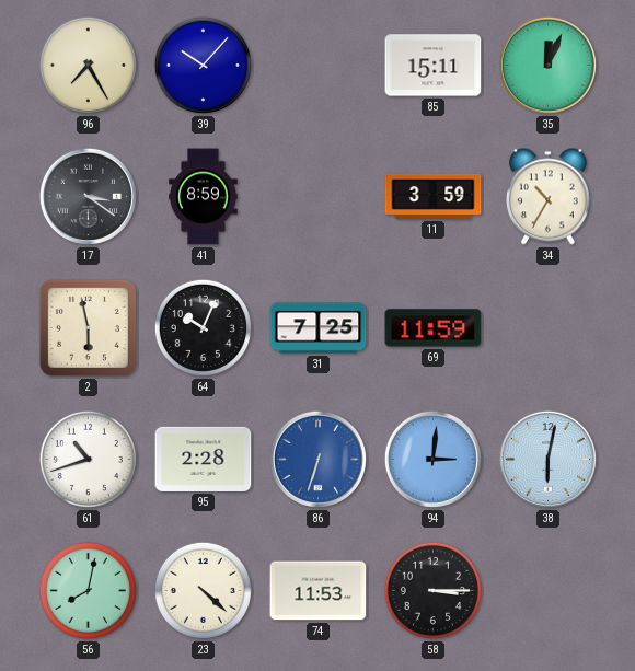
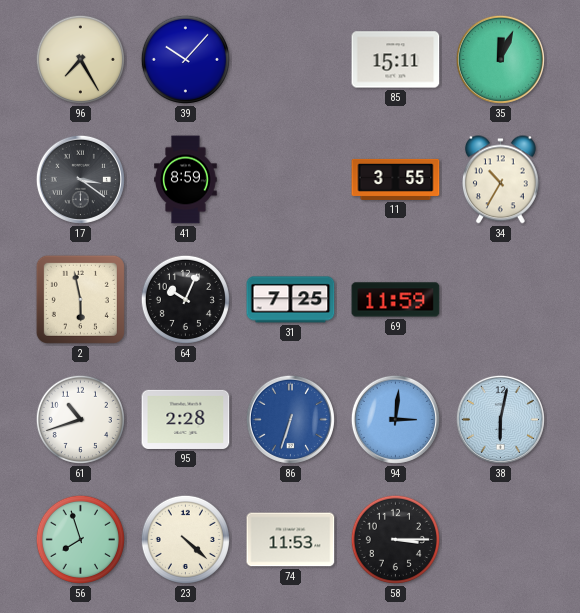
11: 3:59 -> 3:55 (396, 179)
56: 8:02 -> 7:57 (80, 539)
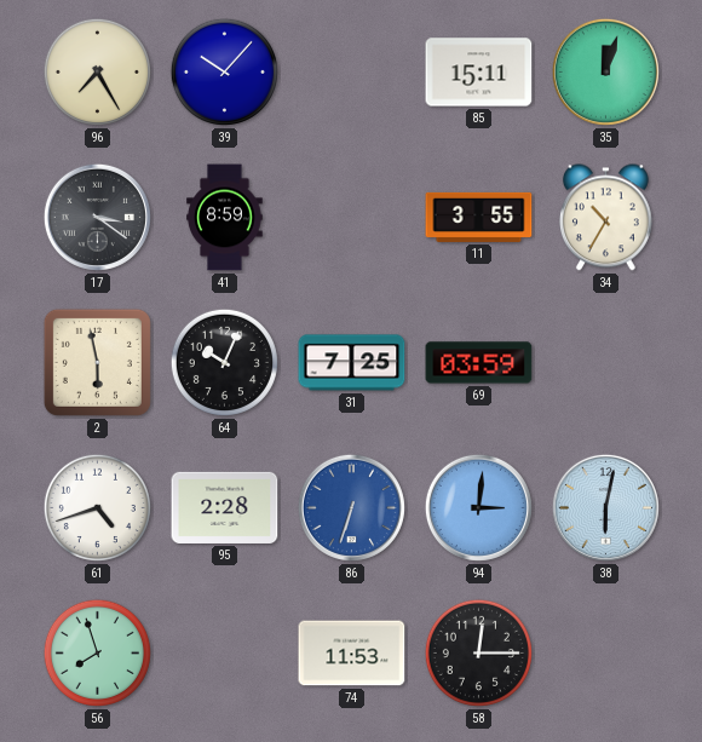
35: 12:04 -> 12:03 (605, 71)
69: 11:59 -> 03:59 (479, 363)
61: 10:42 -> 4:42 (97, 507)
23: 4:22 -> none (185, 539)
58: 3:15 -> 12:15 (478, 652)
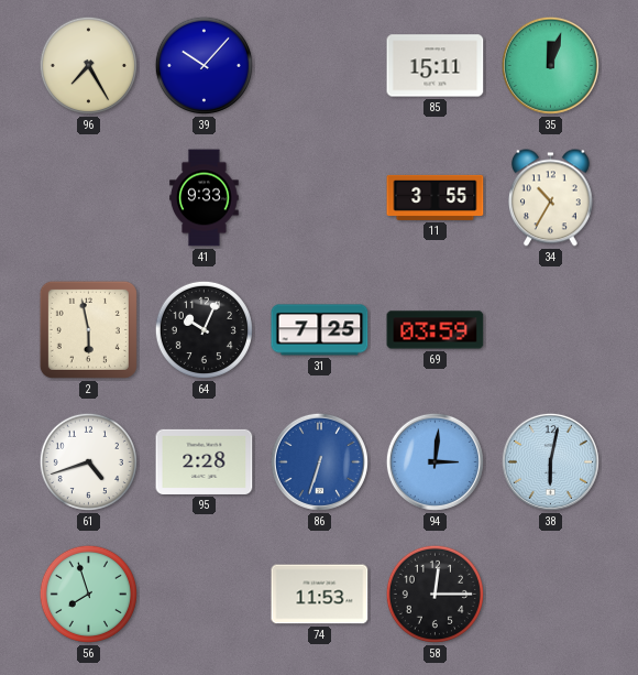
17: 3:21 -> none (97, 217)
41: 8:59 -> 9:33 (205, 198)
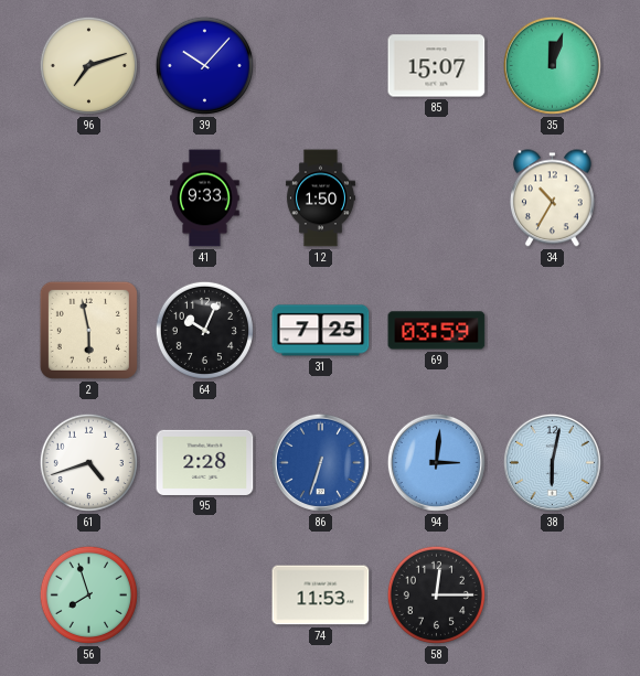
96: 7:25 -> 7:12 (88, 65)
85: 15:11 -> 15:07 (437, 66)
12: none -> 1:50 (320, 198)
11: 3:55 -> none (436, 197)
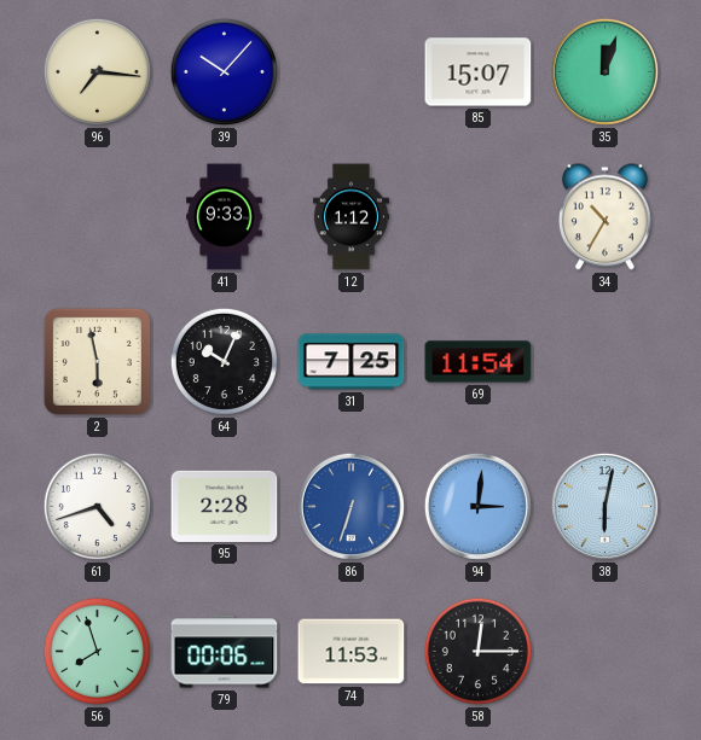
96: 7:12 -> 7:16 (97, 71)
12: 1:50 -> 1:12 (350, 217)
69: 03:59 -> 11:54 (479, 362)
79: none -> 00:06 (225, 652)
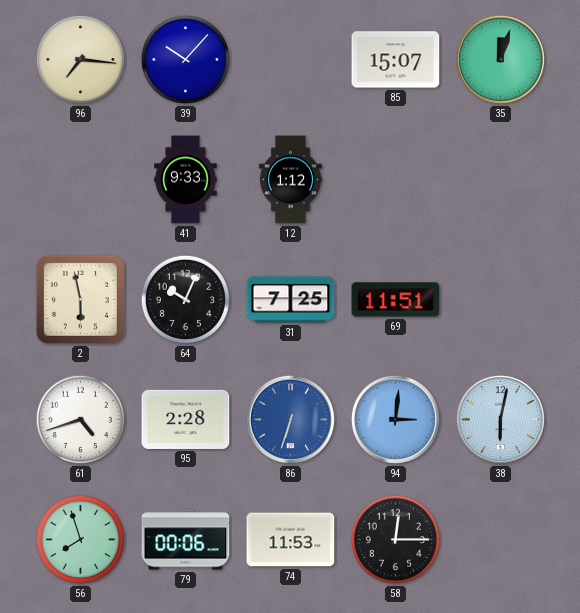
34: 10:35 -> none (604, 217)
69: 11:54 -> 11:51 (396, 300)
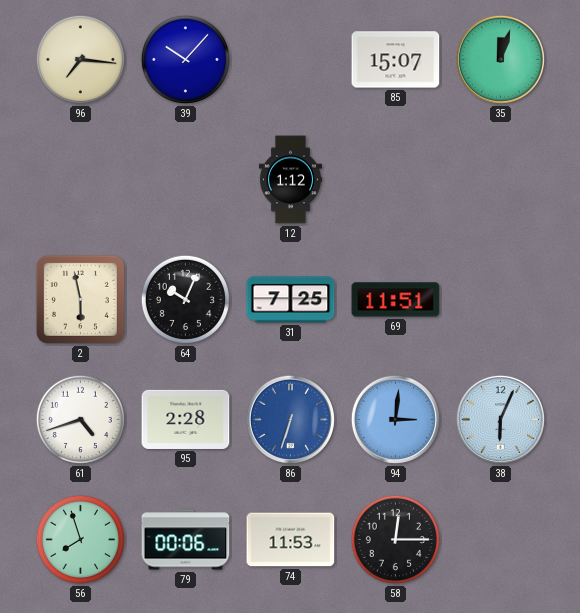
41: 9:33 -> none (186, 180)
38: 6:02 -> 6:04 (500, 419)
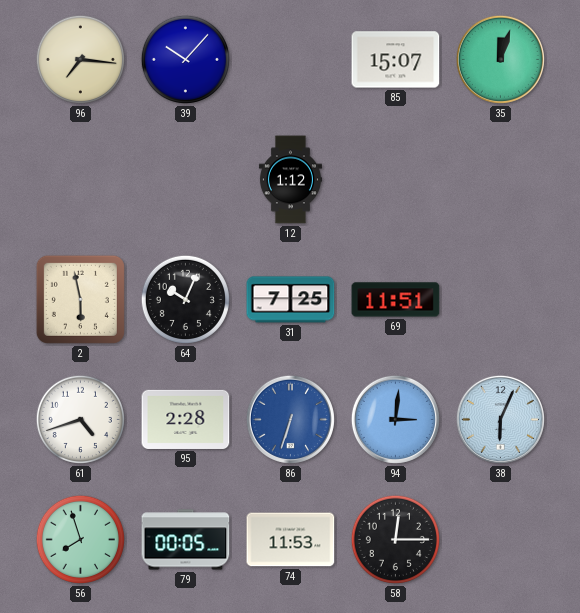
79: 00:06 -> 00:05 (186, 540)
